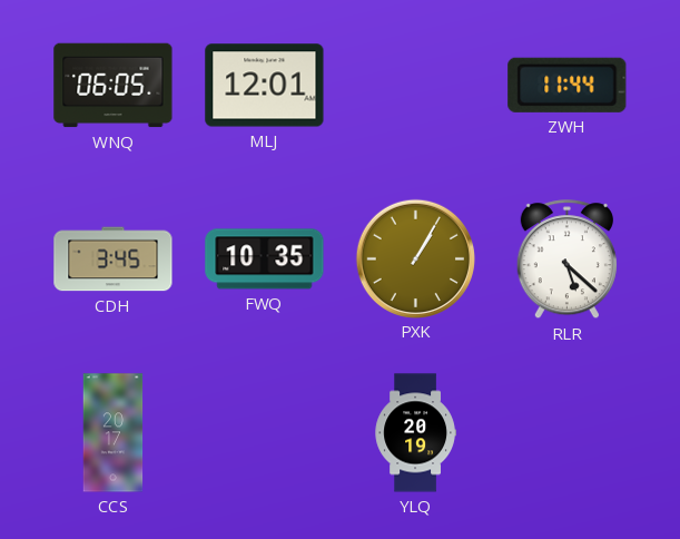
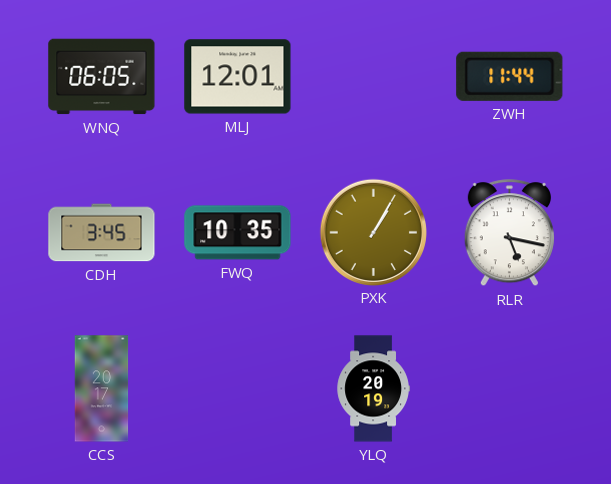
RLR: 5:22 -> 5:17 (509, 233)
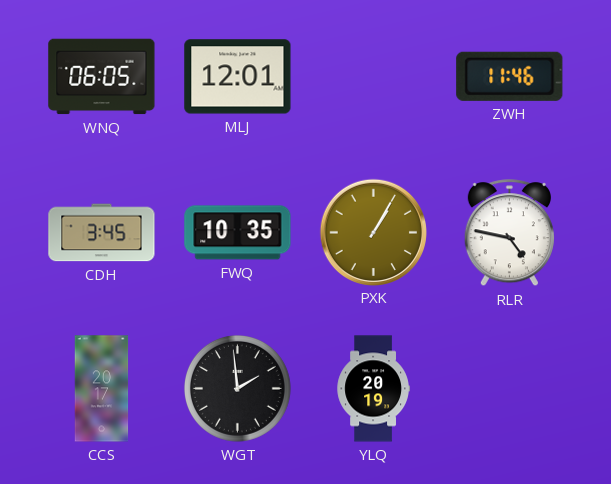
ZWH: 11:44 -> 11:46 (510, 76)
RLR: 5:17 -> 4:47 (509, 233)
WGT: none -> 1:59 (237, 388)
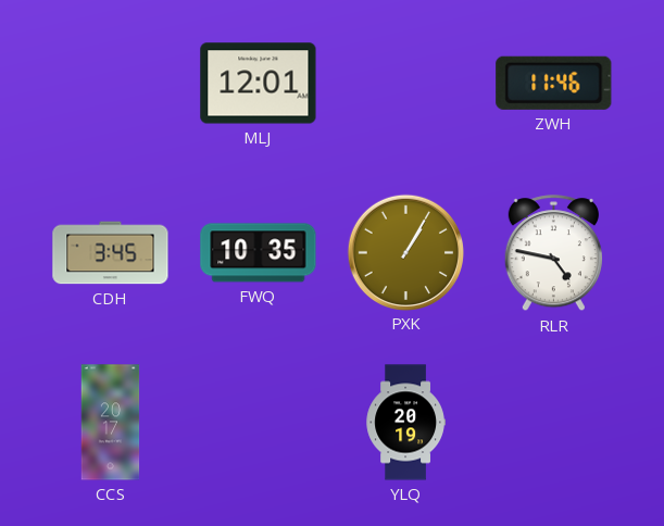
WNQ: 06:05 -> none (102, 77)
WGT: 1:59 -> none (237, 388)
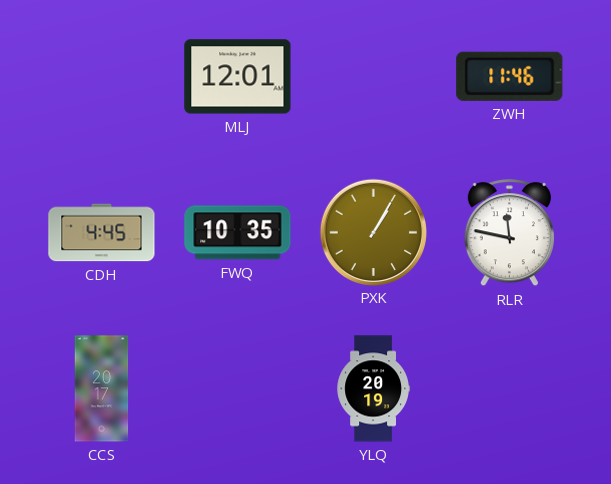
CDH: 3:45 -> 4:45 (102, 233)
RLR: 4:47 -> 11:47 (509, 233)
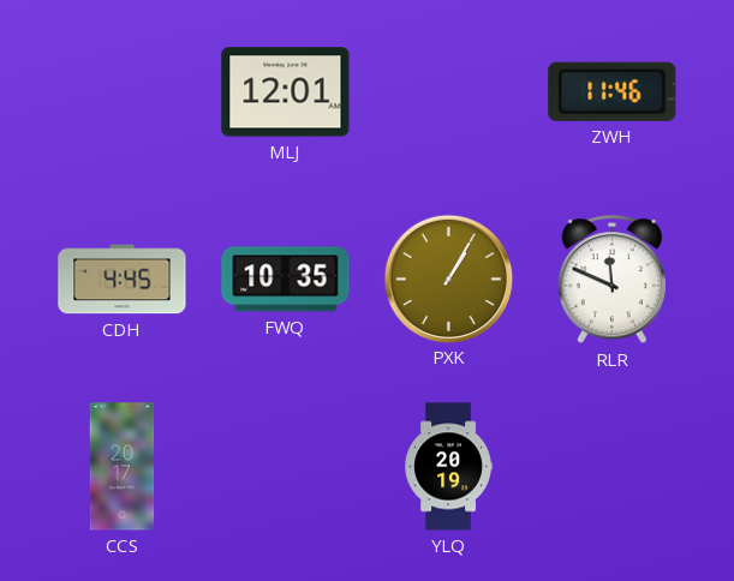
RLR: 11:47 -> 11:49 (611, 280)
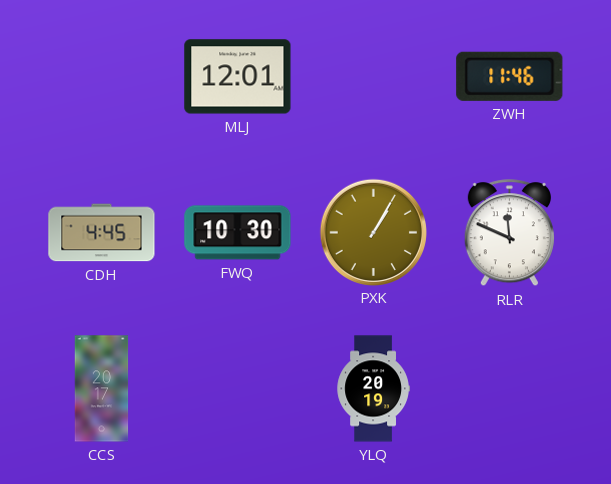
FWQ: 10:35 -> 10:30 (238, 233)
